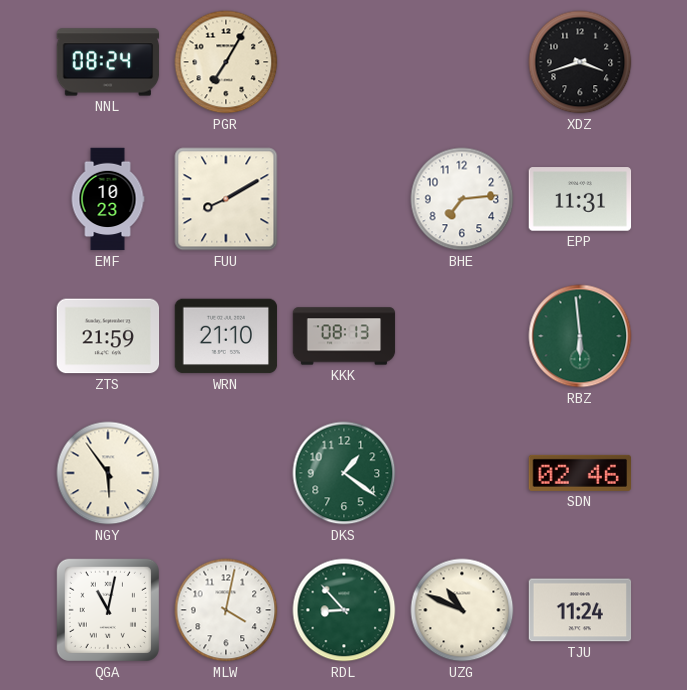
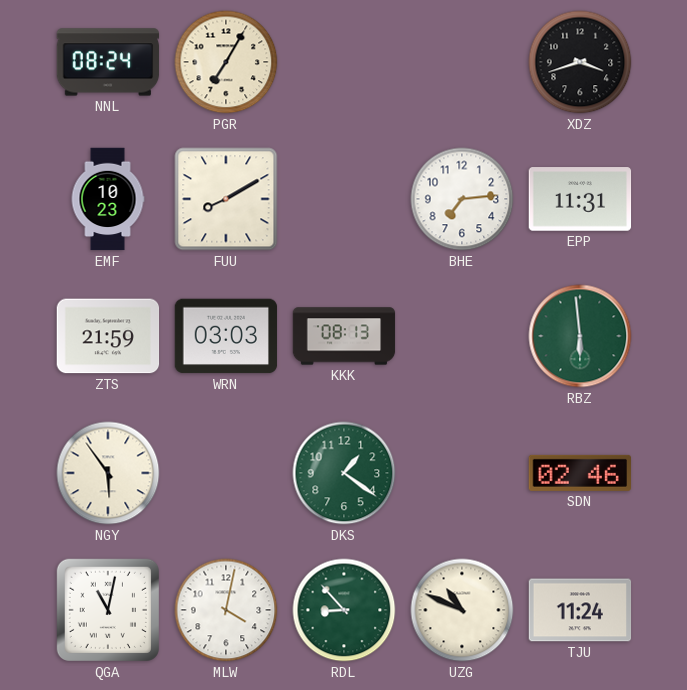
WRN: 21:10 -> 03:03 (226, 336)
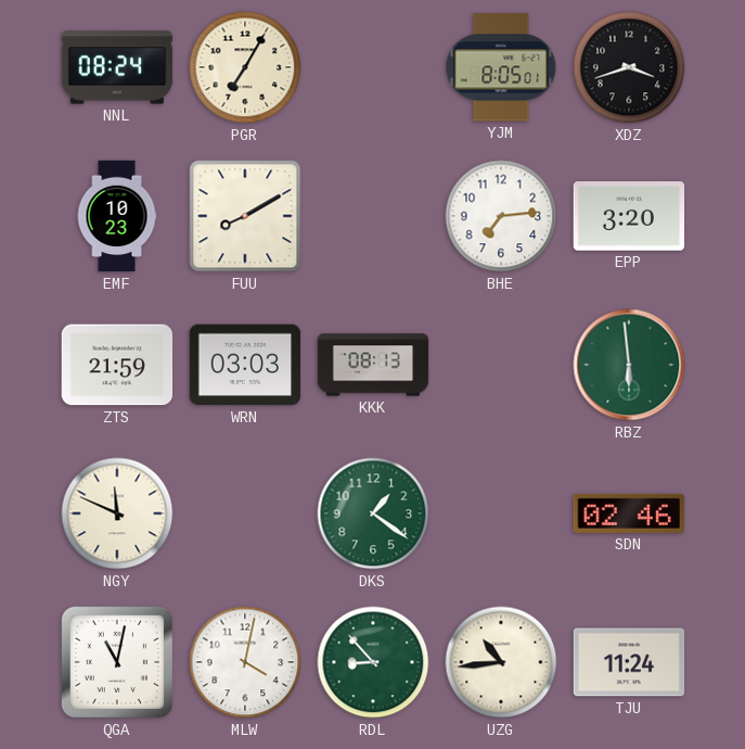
YJM: none -> 8:05 (501, 67)
EPP: 11:31 -> 3:20 (629, 216)
NGY: 5:54 -> 11:49 (117, 513)
UZG: 10:49 -> 10:44 (501, 662)
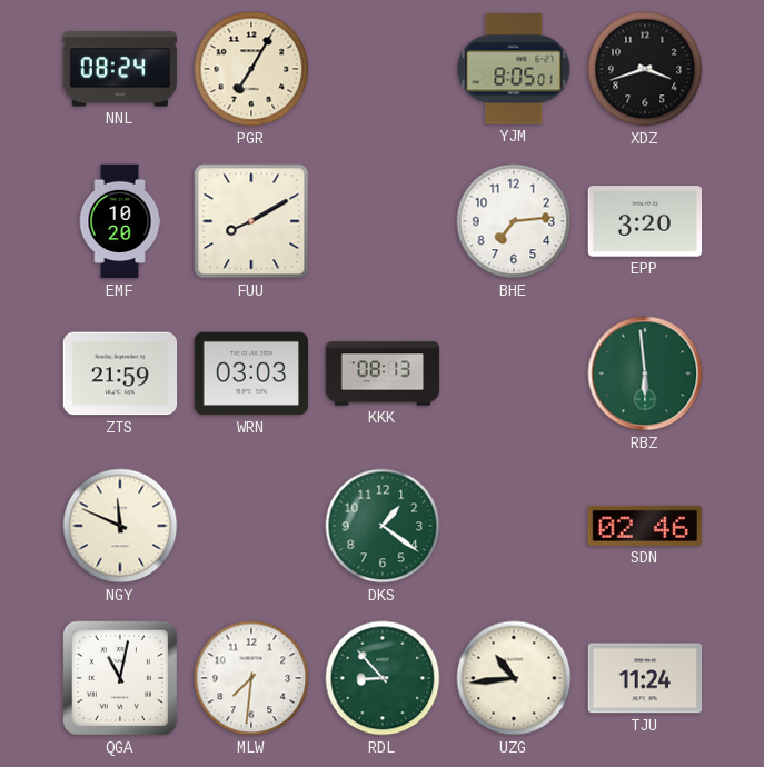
EMF: 10:23 -> 10:20 (120, 221)
MLW: 4:02 -> 7:31 (251, 678)
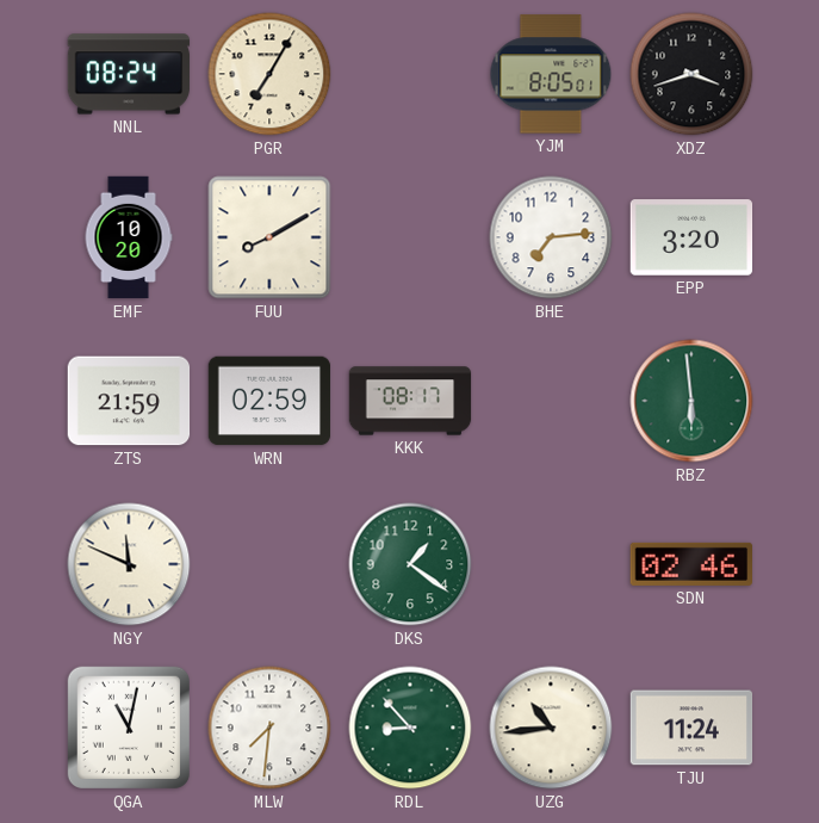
WRN: 03:03 -> 02:59 (269, 401)
KKK: 08:13 -> 08:17 (410, 401)
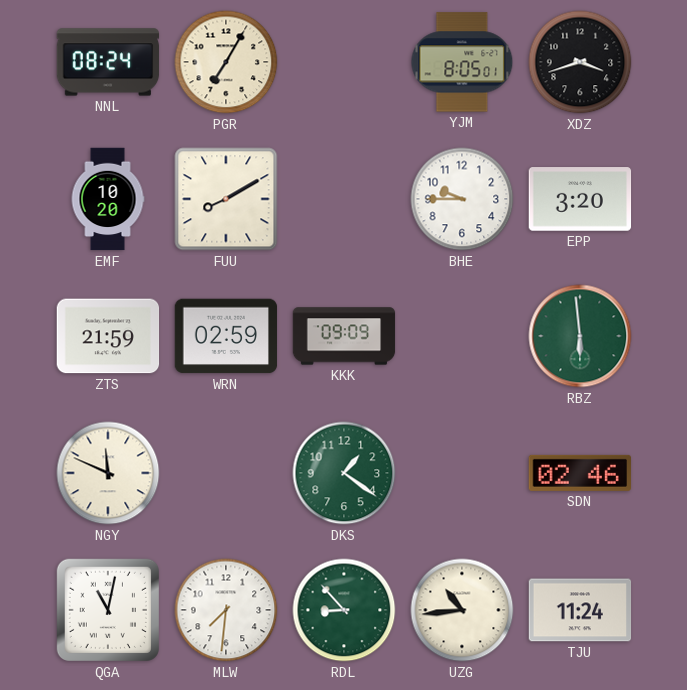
BHE: 7:14 -> 9:45 (462, 199)
KKK: 08:17 -> 09:09 (344, 336)
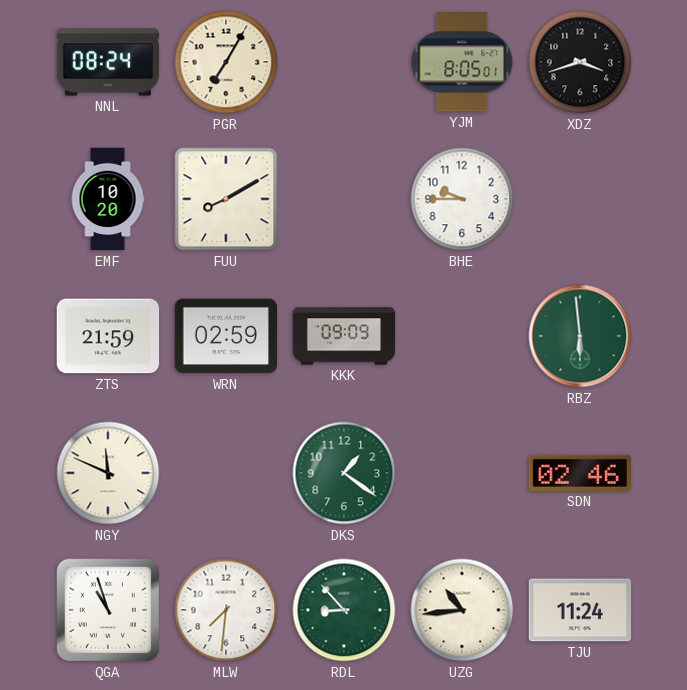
EPP: 3:20 -> none (580, 199)
QGA: 11:02 -> 10:57 (108, 610)
